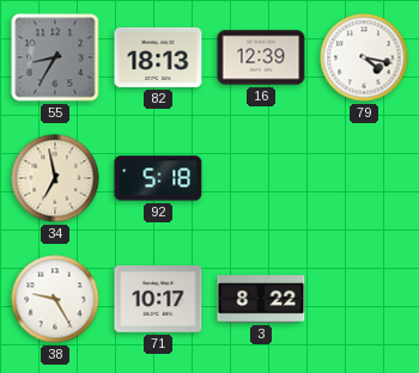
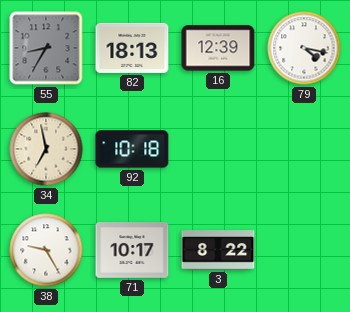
92: 5:18 -> 10:18 (132, 149)
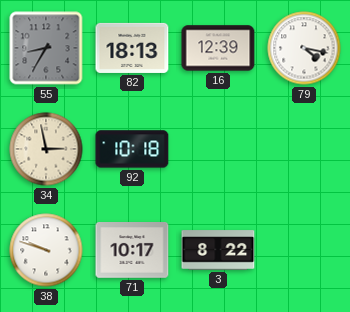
34: 6:58 -> 2:58 (46, 149)
38: 9:25 -> 9:48 (46, 250)
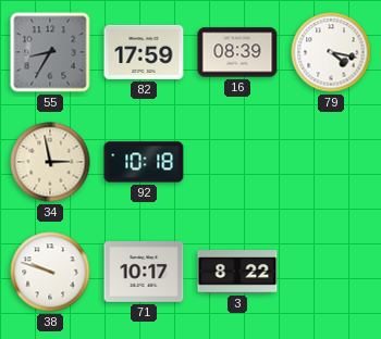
82: 18:13 -> 17:59 (144, 52)
16: 12:39 -> 08:39 (237, 52)
